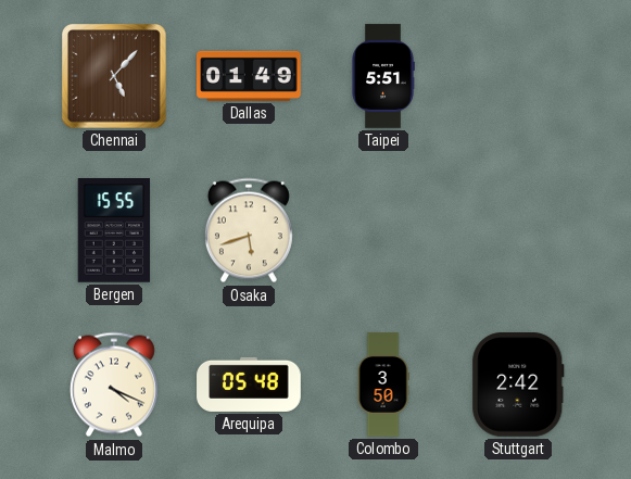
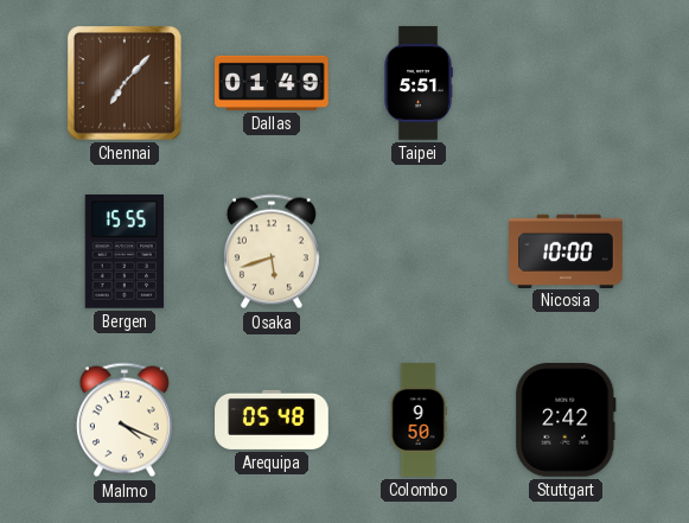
Chennai: 5:07 -> 7:07 (126, 84)
Nicosia: none -> 10:00 (566, 250)
Colombo: 3:50 -> 9:50 (419, 420)
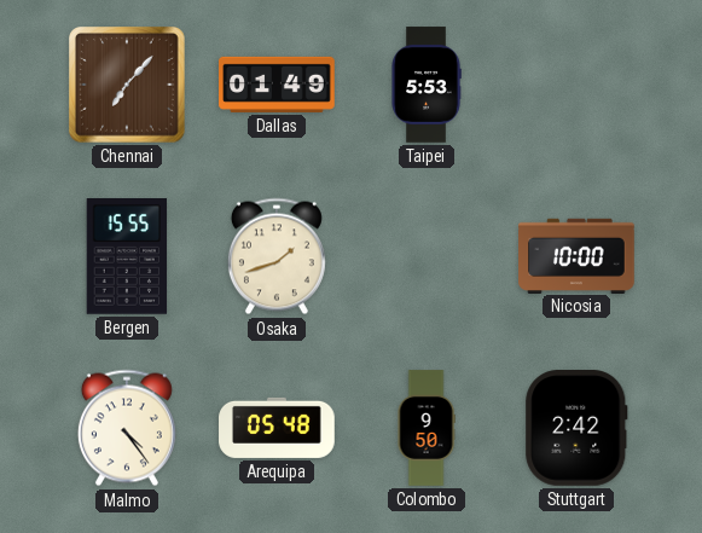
Taipei: 5:51 -> 5:53 (427, 85)
Osaka: 5:42 -> 1:42 (277, 256)
Malmo: 4:19 -> 4:24 (127, 428)
